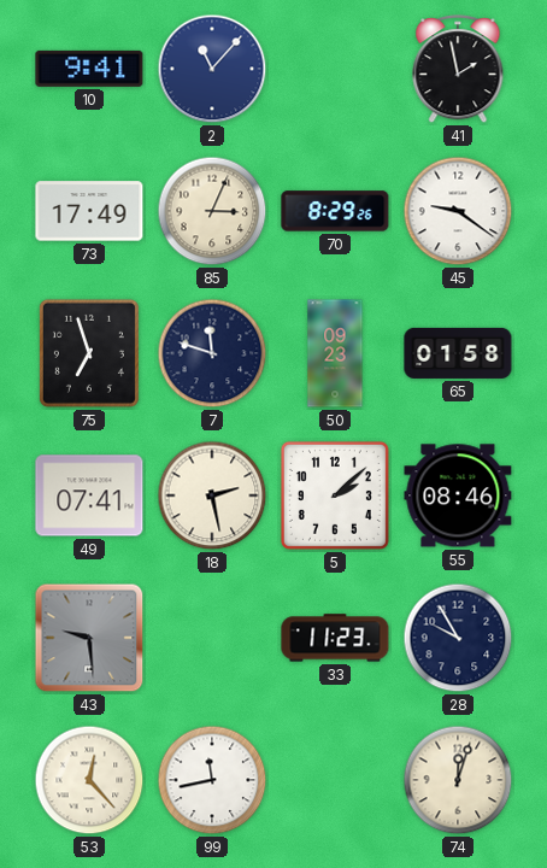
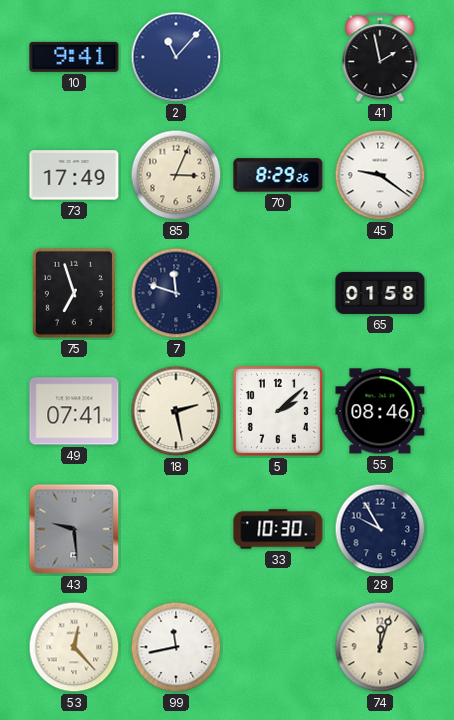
50: 09:23 -> none (335, 353)
33: 11:23 -> 10:30 (278, 529)
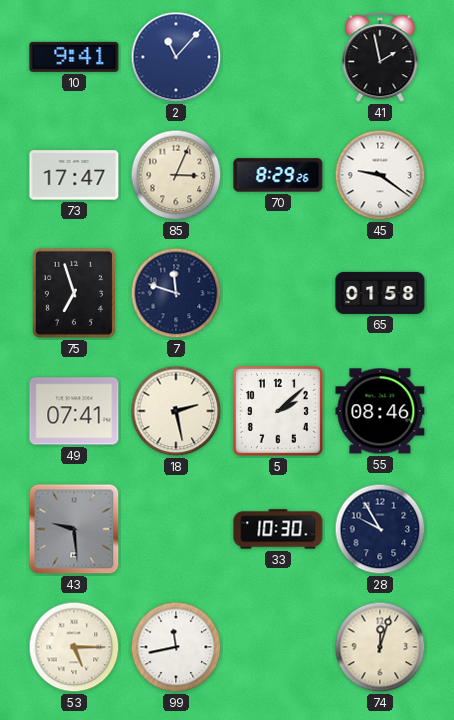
73: 17:49 -> 17:47 (74, 175)
53: 12:23 -> 5:15 (74, 647)
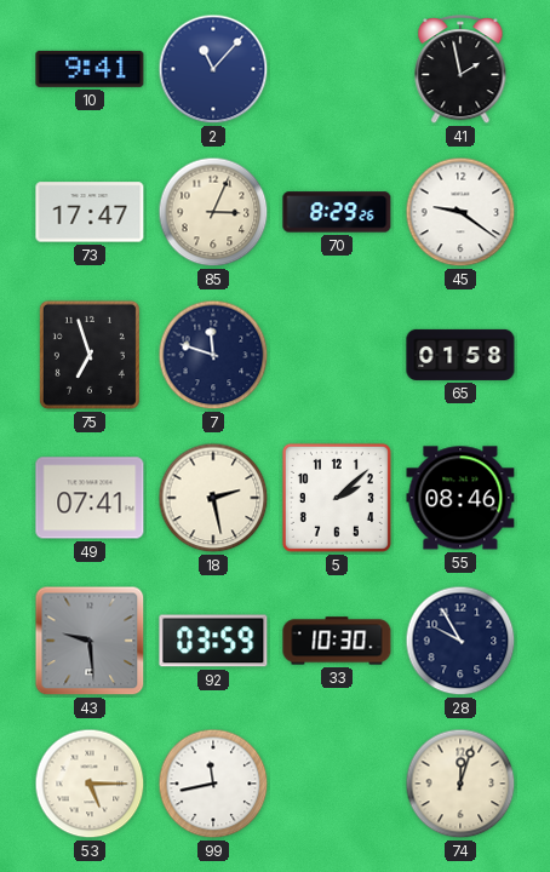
92: none -> 03:59 (213, 641)
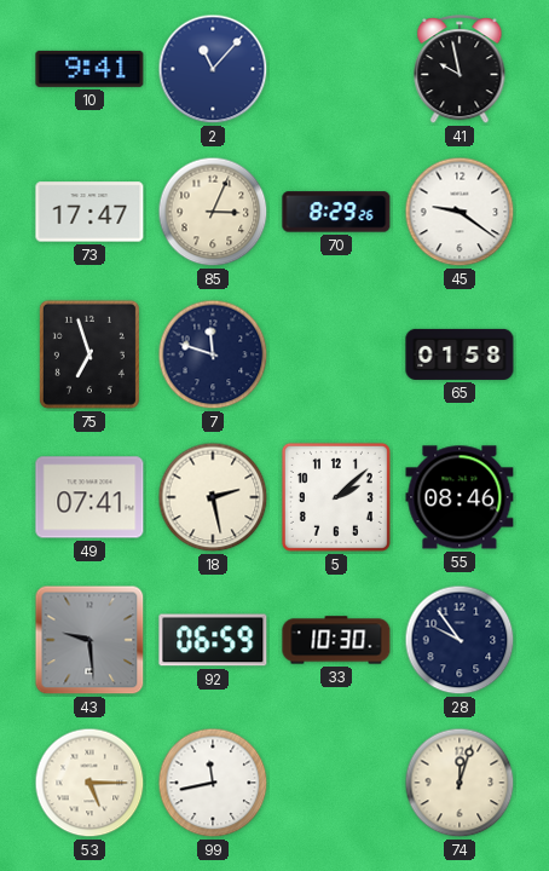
41: 1:58 -> 9:58 (460, 70)
92: 03:59 -> 06:59 (213, 640)
28: 9:55 -> 9:54 (460, 640)
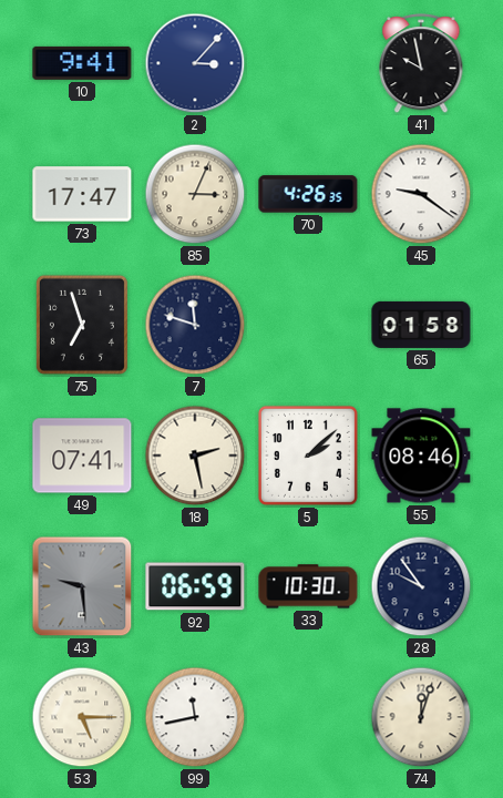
2: 11:07 -> 3:07 (195, 63)
70: 8:29 -> 4:26 (308, 194)
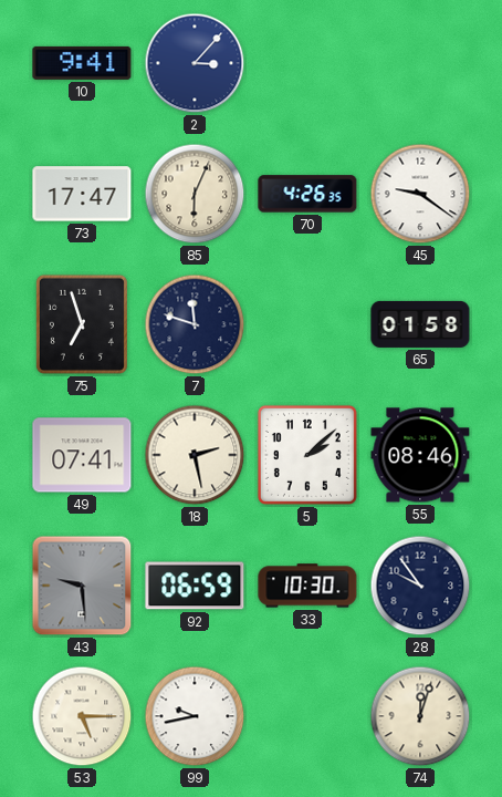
41: 9:58 -> none (421, 64)
85: 3:04 -> 6:04 (195, 194)
99: 11:43 -> 9:43 (195, 716)
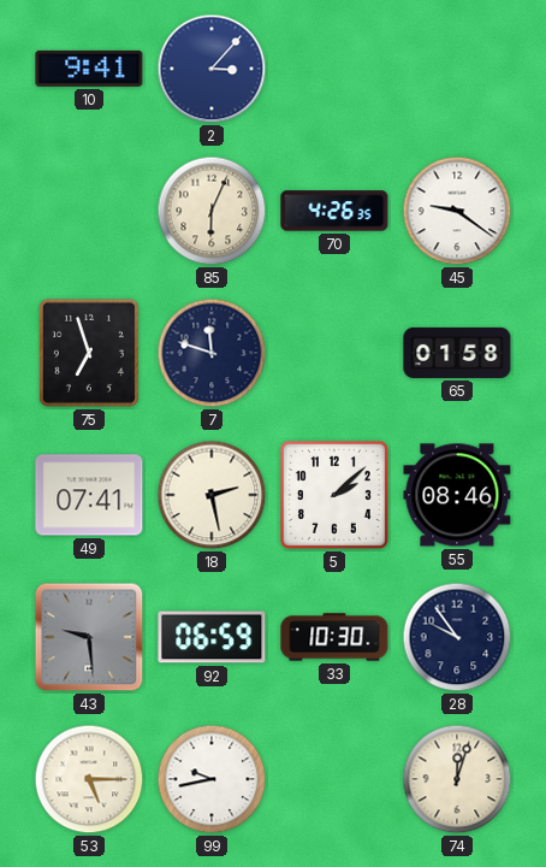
73: 17:47 -> none (82, 194)
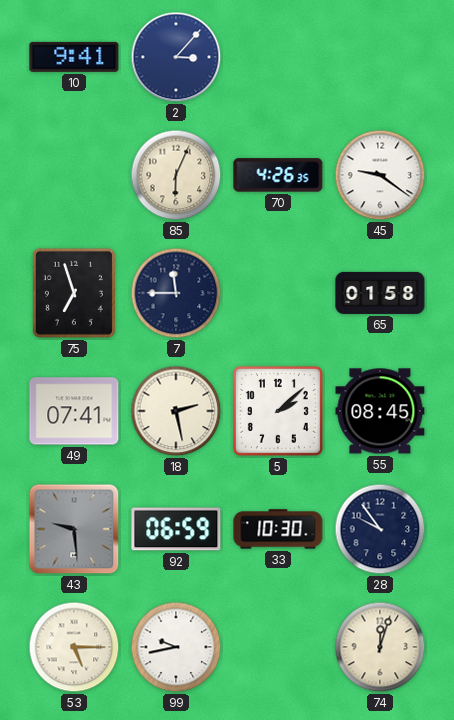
7: 11:48 -> 11:45 (176, 293)
55: 08:46 -> 08:45 (380, 411)
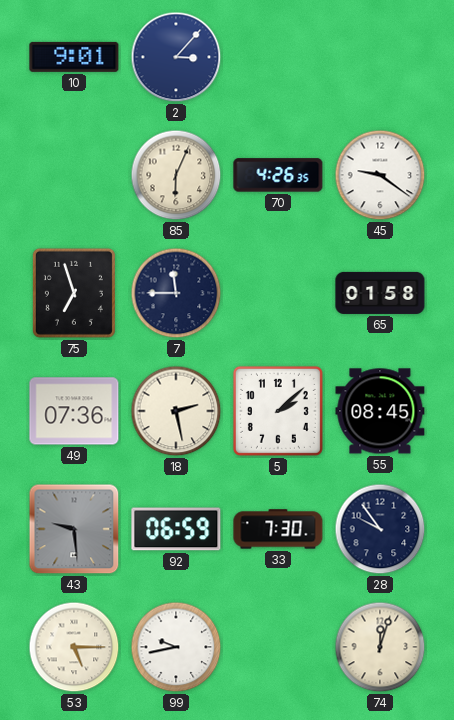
10: 9:41 -> 9:01 (74, 57)
49: 07:41 -> 07:36 (74, 411)
33: 10:30 -> 7:30 (278, 529)
